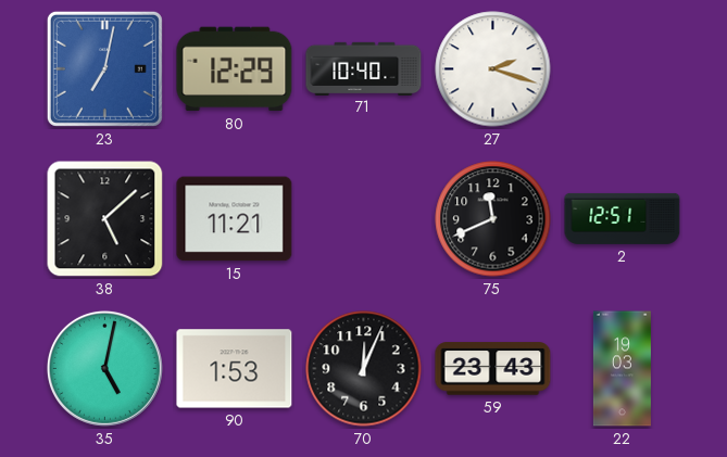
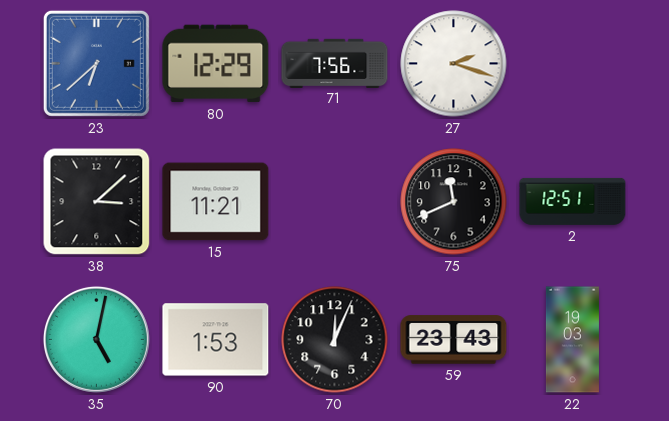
23: 7:02 -> 6:38 (96, 63)
71: 10:40 -> 7:56 (335, 63)
38: 5:08 -> 3:08 (97, 202)
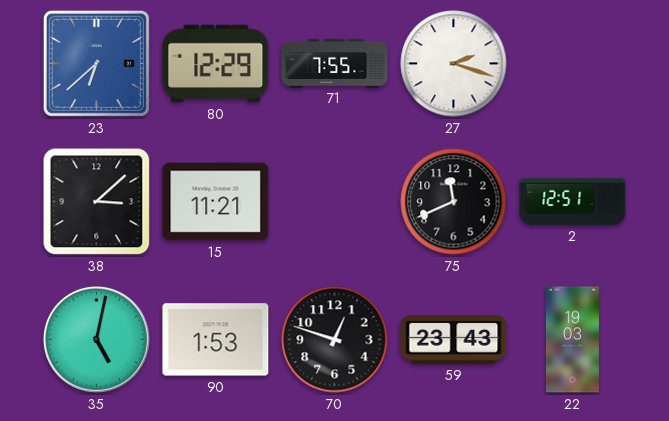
71: 7:56 -> 7:55 (335, 63)
70: 12:04 -> 12:48 (335, 340)
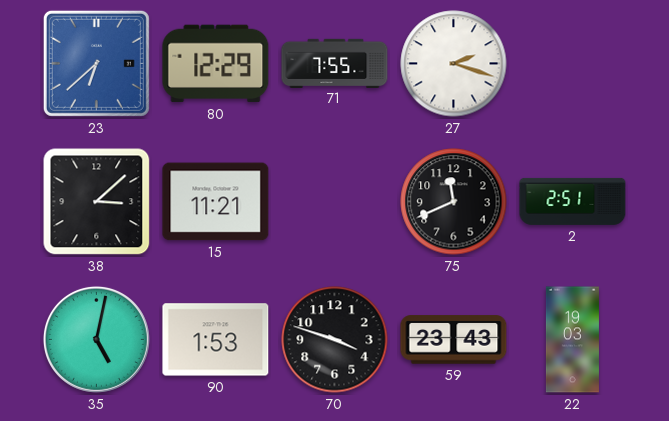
2: 12:51 -> 2:51 (573, 201)
70: 12:48 -> 3:48 (335, 340)
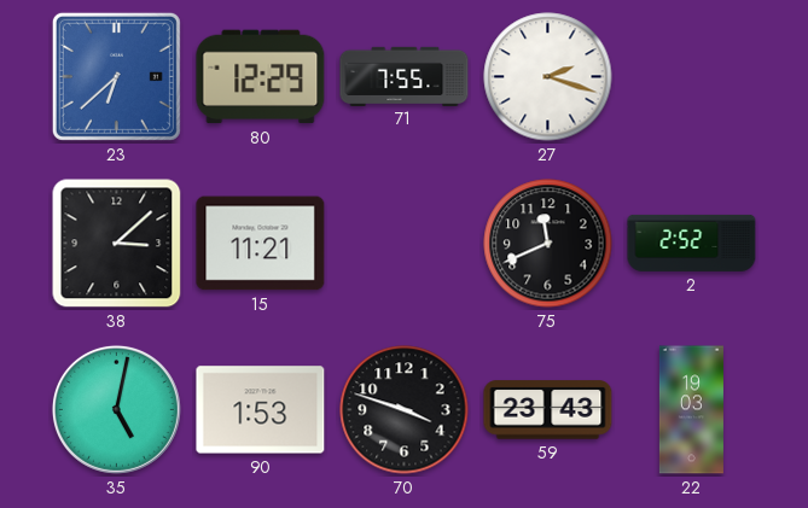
2: 2:51 -> 2:52 (692, 243)
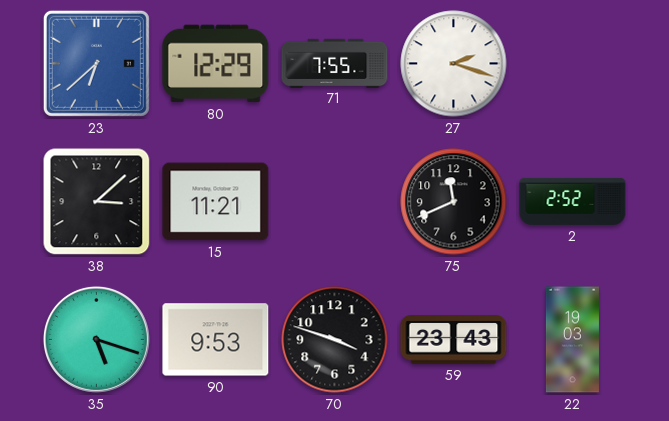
35: 5:02 -> 5:18 (96, 339)
90: 1:53 -> 9:53 (216, 340)
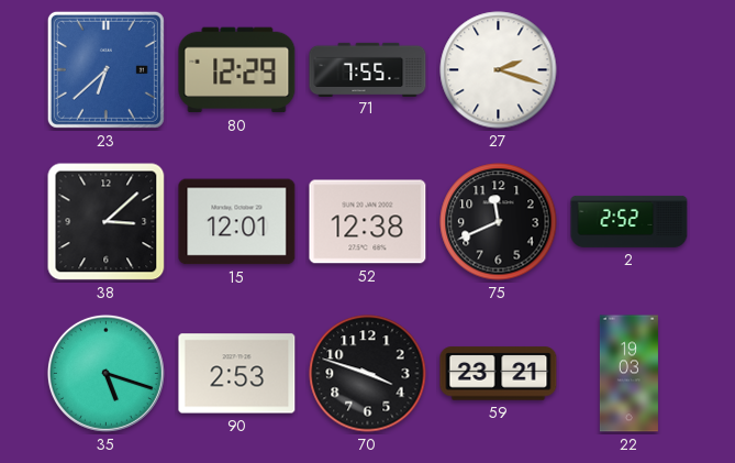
15: 11:21 -> 12:01 (237, 222)
52: none -> 12:38 (368, 222)
90: 9:53 -> 2:53 (237, 374)
59: 23:43 -> 23:21 (499, 374)
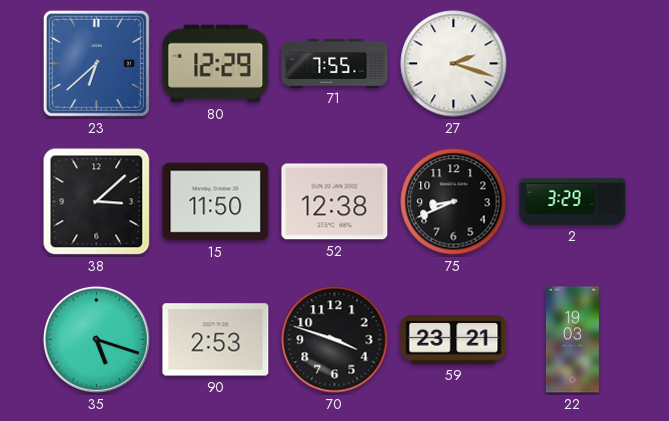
15: 12:01 -> 11:50 (216, 202)
75: 11:41 -> 8:41 (454, 202)
2: 2:52 -> 3:29 (573, 201)
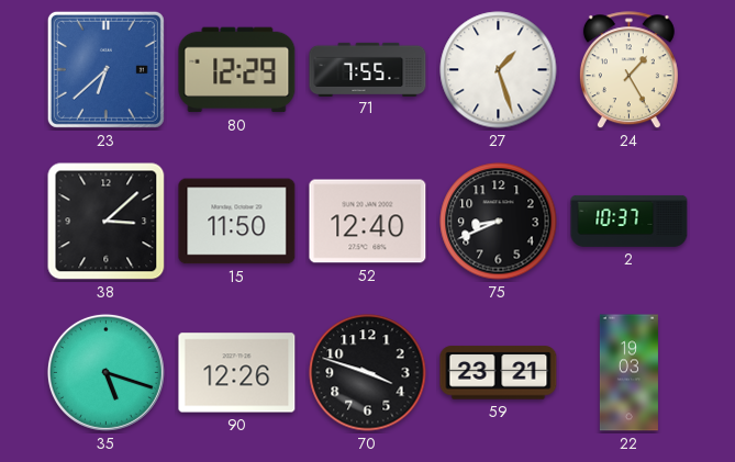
27: 2:18 -> 1:27 (499, 70)
24: none -> 1:25 (628, 70)
52: 12:38 -> 12:40 (368, 222)
2: 3:29 -> 10:37 (630, 221)
90: 2:53 -> 12:26 (237, 373)
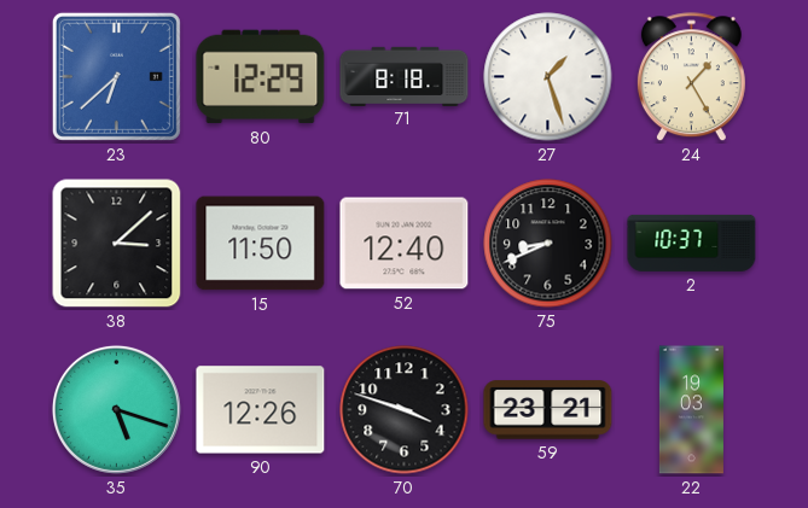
71: 7:55 -> 8:18 (405, 76)
